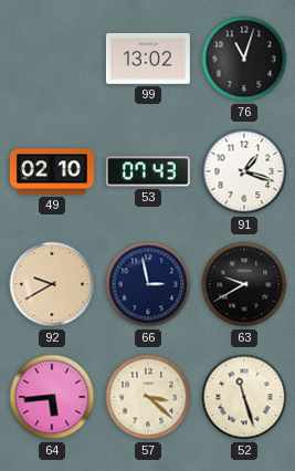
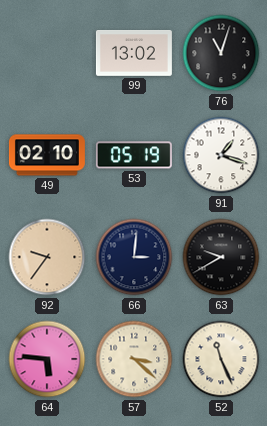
53: 07:43 -> 05:19 (134, 155)
92: 9:40 -> 9:36 (47, 257)
66: 2:58 -> 3:01 (134, 257)
64: 5:44 -> 5:46 (47, 359)
52: 11:27 -> 11:26 (221, 359)
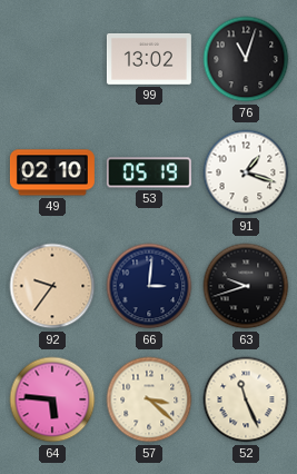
63: 9:40 -> 9:42 (246, 286)
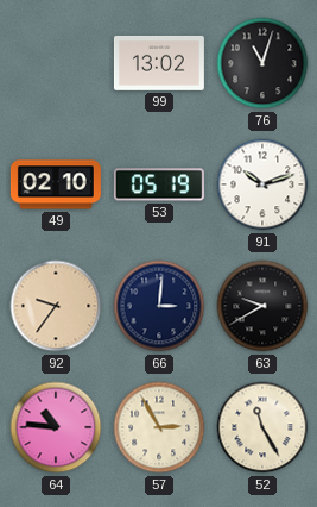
91: 1:18 -> 10:12 (262, 184)
63: 9:42 -> 9:40 (262, 306)
64: 5:46 -> 10:46 (56, 427)
57: 3:22 -> 2:55 (159, 427)
52: 11:26 -> 11:25 (262, 427)
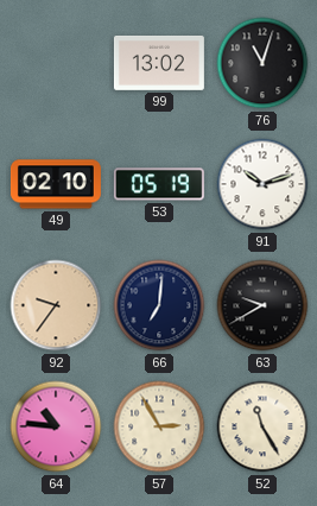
66: 3:01 -> 7:01 (159, 305)
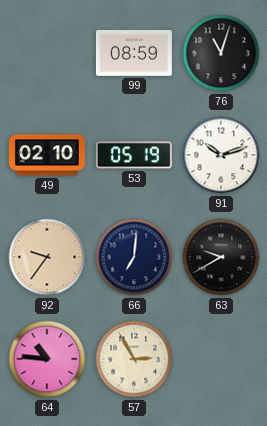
99: 13:02 -> 08:59 (134, 53)
52: 11:25 -> none (262, 426)
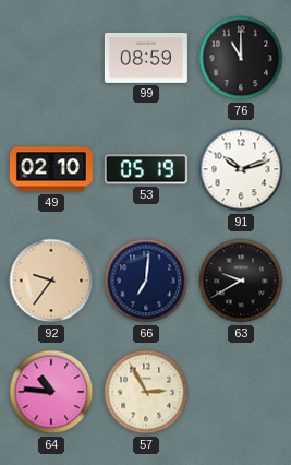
76: 11:03 -> 11:00 (241, 58)
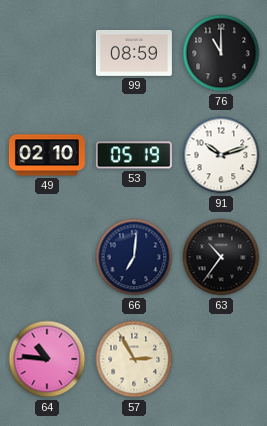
92: 9:36 -> none (51, 281)
63: 9:40 -> 10:36 (221, 257)
